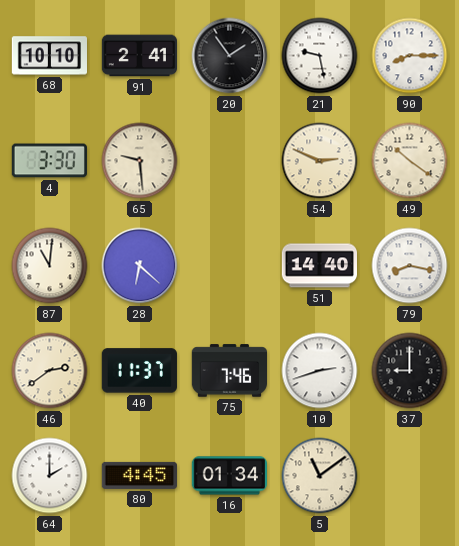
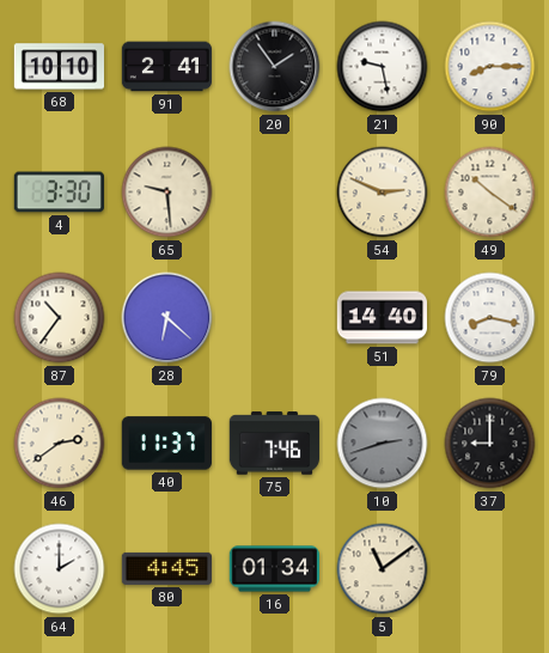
87: 11:01 -> 10:36 (60, 318)
10 dial: white -> grey (383, 444)
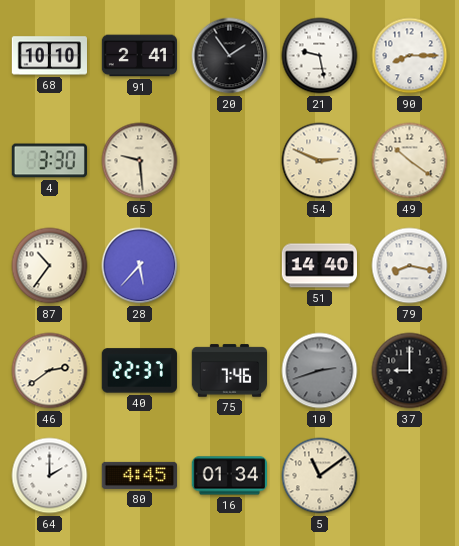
28: 6:22 -> 5:37 (140, 266)
40: 11:37 -> 22:37 (139, 371)
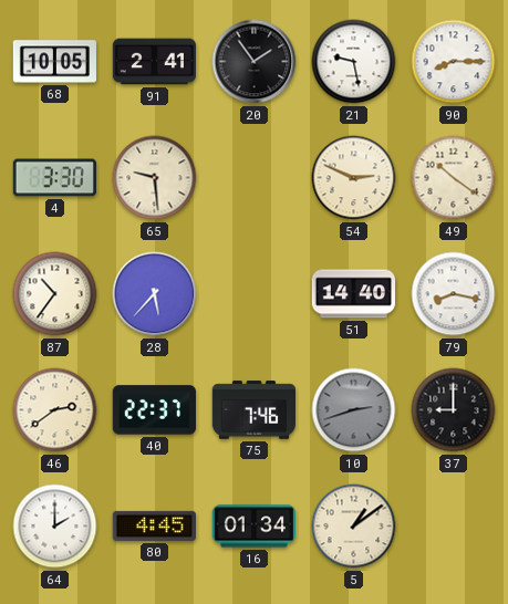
68: 10:10 -> 10:05 (54, 62)
5: 11:09 -> 1:09 (354, 527)
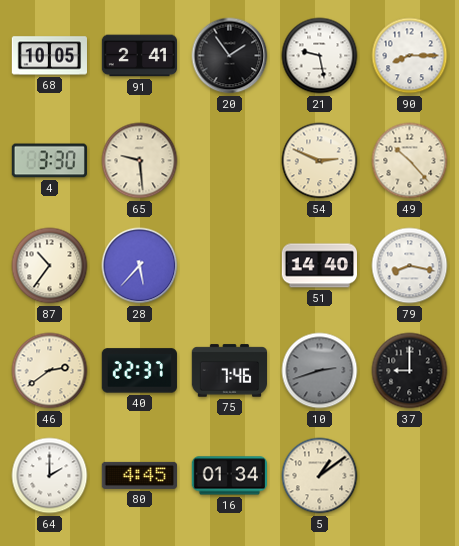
49: 10:21 -> 10:23 (410, 161)
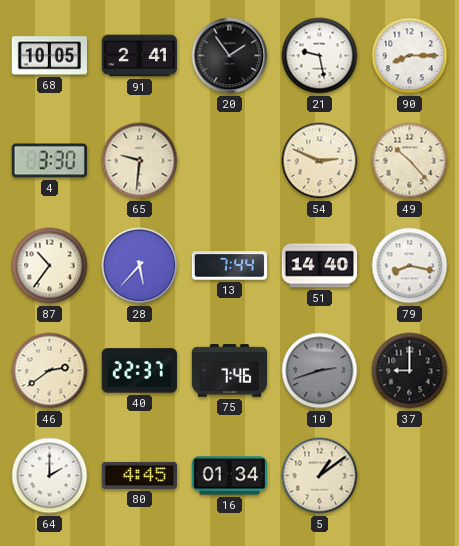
65: 9:29 -> 9:31 (140, 161)
13: none -> 7:44 (230, 266)
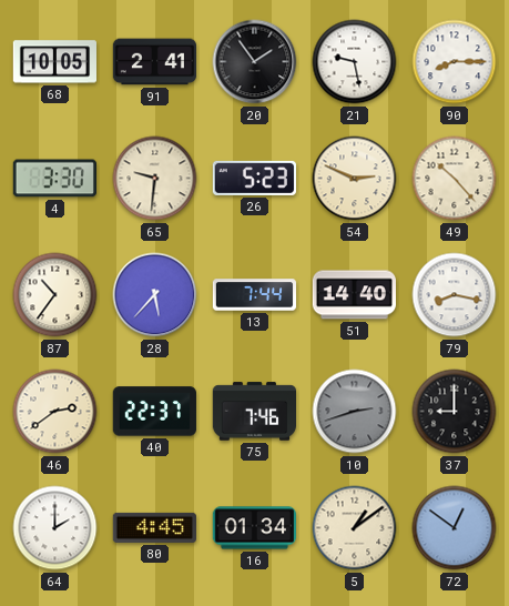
26: none -> 5:23 (254, 178)
72: none -> 12:51 (455, 528)
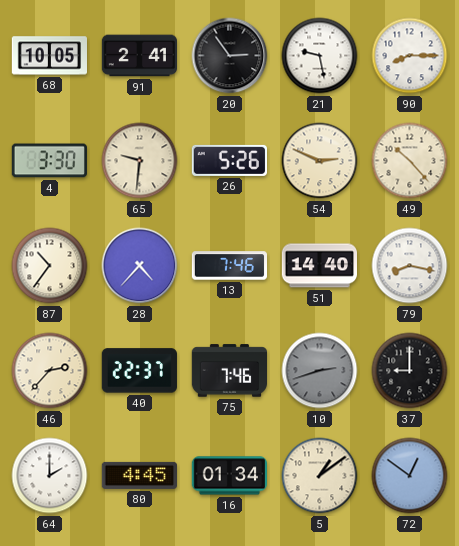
20: 1:54 -> 2:54 (230, 56)
26: 5:23 -> 5:26 (229, 160)
28: 5:37 -> 4:37 (140, 266)
13: 7:44 -> 7:46 (230, 266)
46: 2:39 -> 2:37 (50, 371)
